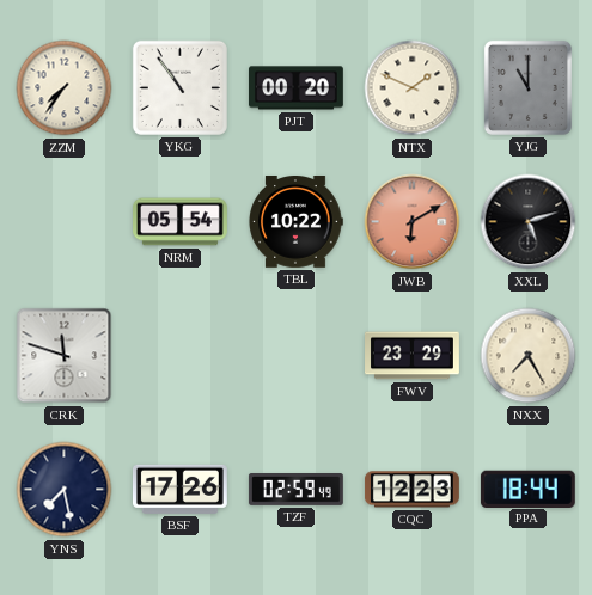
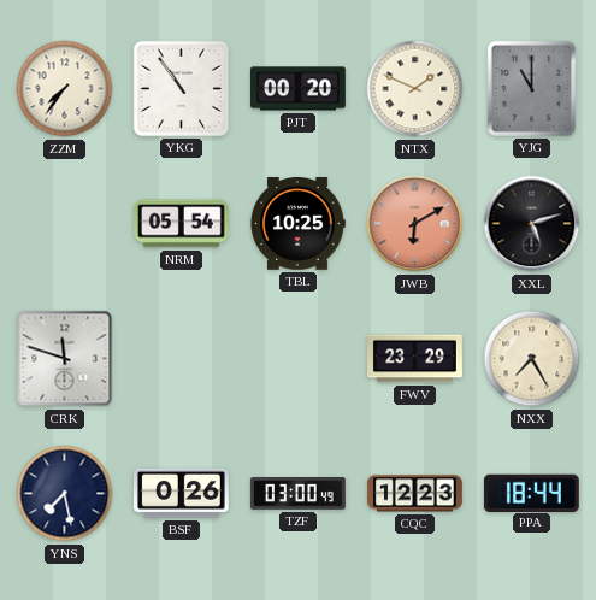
TBL: 10:22 -> 10:25 (297, 224)
BSF: 17:26 -> 0:26 (181, 493)
TZF: 02:59 -> 03:00 (299, 494)
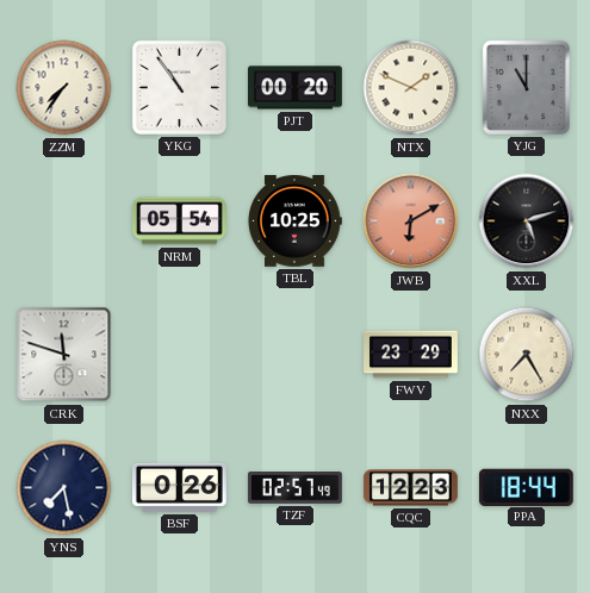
TZF: 03:00 -> 02:57 (296, 488)
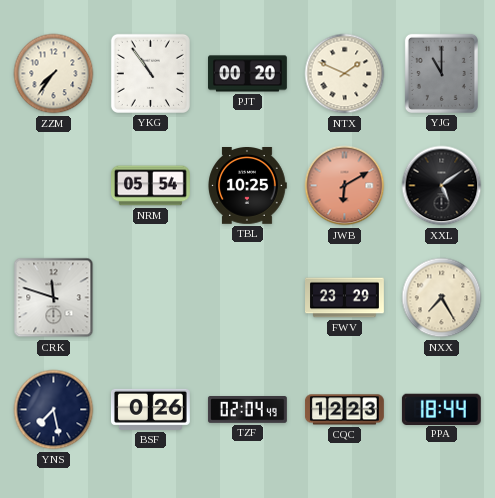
XXL: 5:12 -> 5:09 (442, 186)
TZF: 02:57 -> 02:04 (248, 410)
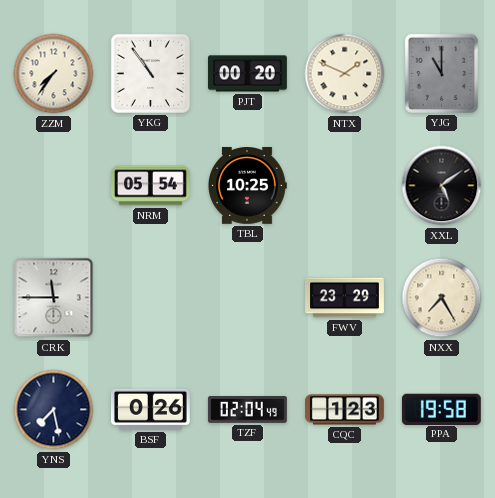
JWB: 6:10 -> none (345, 186)
CRK: 11:48 -> 11:45 (54, 298)
CQC: 12:23 -> 1:23 (345, 410)
PPA: 18:44 -> 19:58 (441, 409)
